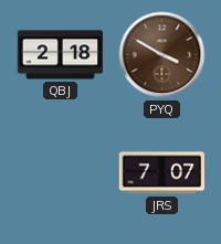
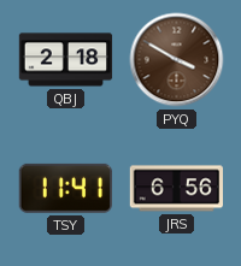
TSY: none -> 11:41 (65, 188)
JRS: 7:07 -> 6:56 (177, 189)
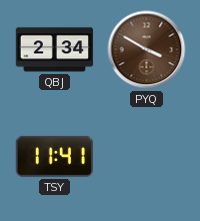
QBJ: 2:18 -> 2:34 (55, 50)
JRS: 6:56 -> none (177, 189)
